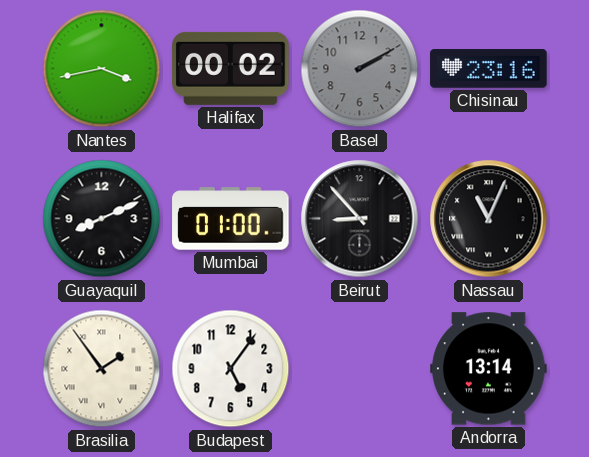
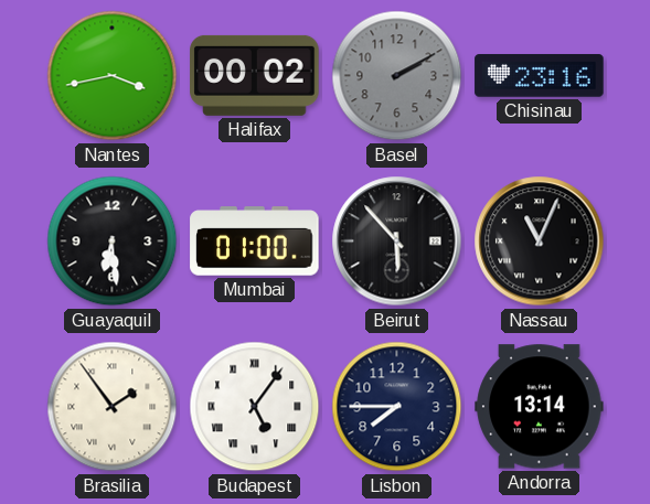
Guayaquil: 8:11 -> 6:29 (113, 242)
Beirut: 8:53 -> 5:53 (397, 242)
Budapest numerals: Arabic -> Roman (255, 407)
Lisbon: none -> 7:45 (397, 407)
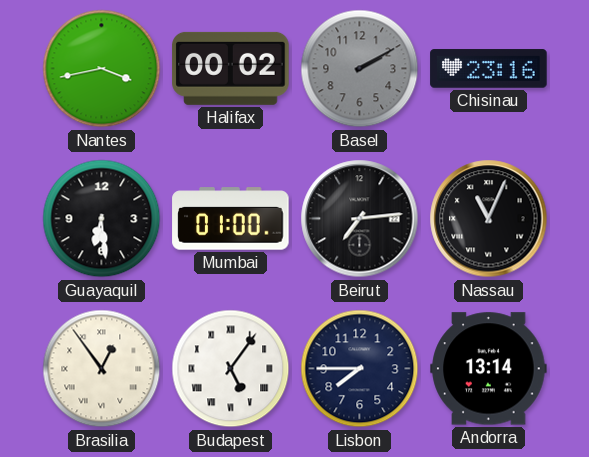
Beirut: 5:53 -> 7:14 (360, 219)
Brasilia: 1:54 -> 12:54 (102, 369)
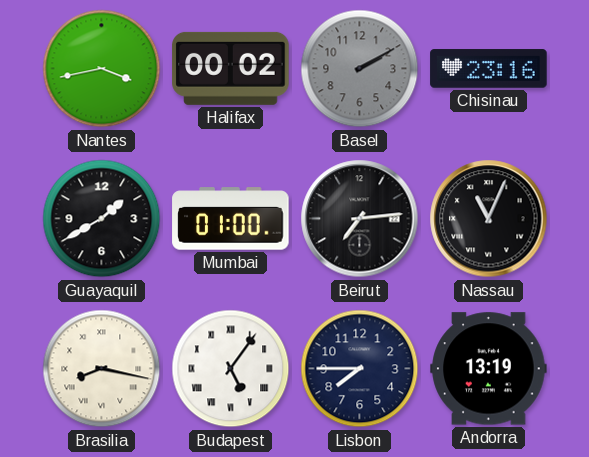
Guayaquil: 6:29 -> 1:40 (102, 219)
Brasilia: 12:54 -> 8:17 (102, 369)
Andorra: 13:14 -> 13:19 (489, 369)
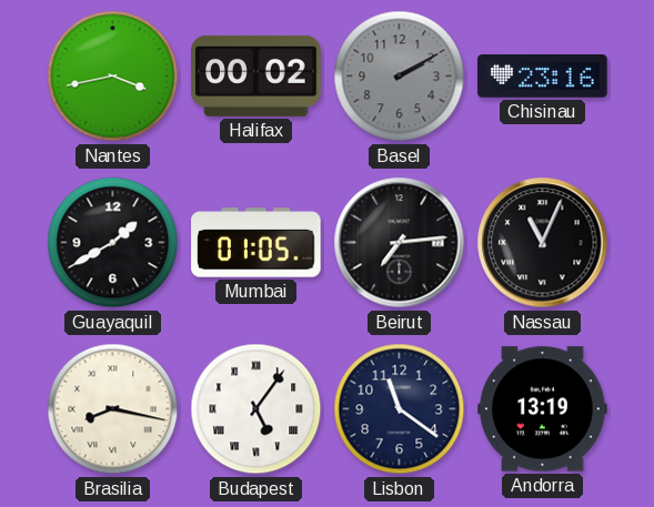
Mumbai: 01:00 -> 01:05 (256, 243)
Lisbon: 7:45 -> 11:21 (400, 409)
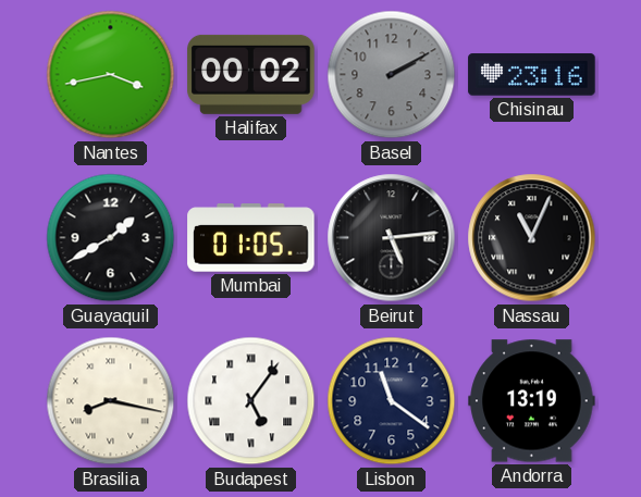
Beirut: 7:14 -> 5:14 (392, 238)
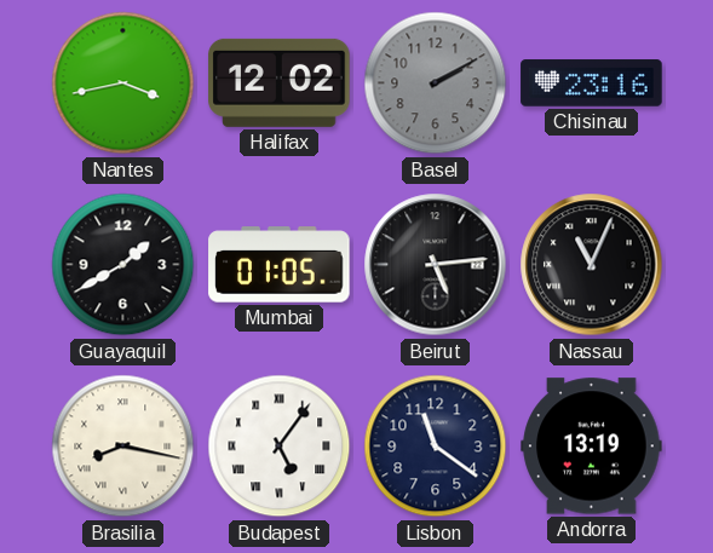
Halifax: 00:02 -> 12:02 (280, 82)
